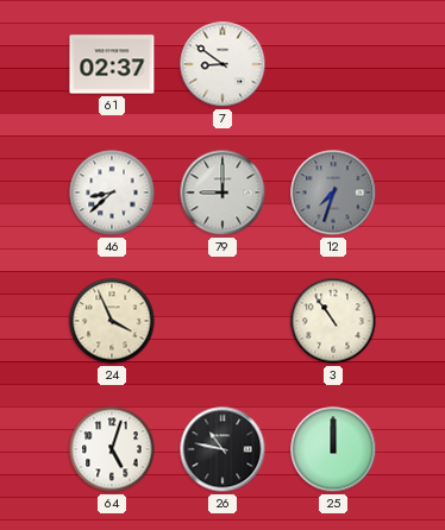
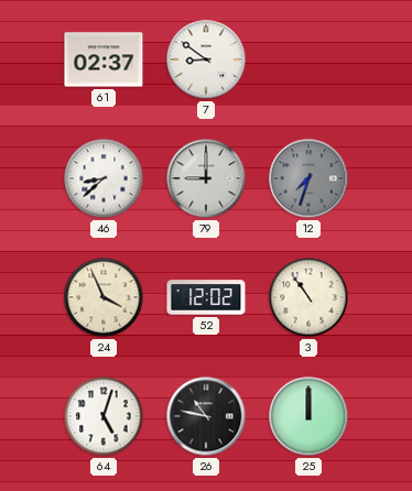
52: none -> 12:02 (206, 297)
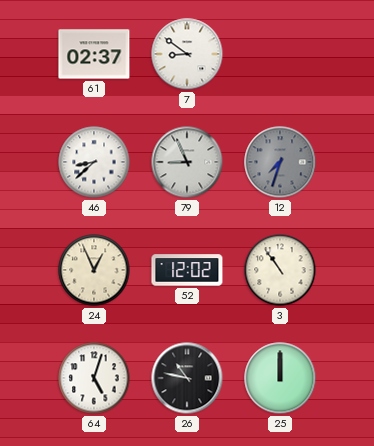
79: 9:00 -> 8:56 (187, 162)
24: 3:56 -> 12:56 (94, 270)
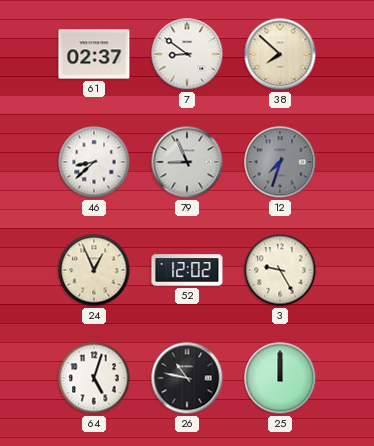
38: none -> 7:52 (280, 54)
3: 10:54 -> 9:25 (280, 270)
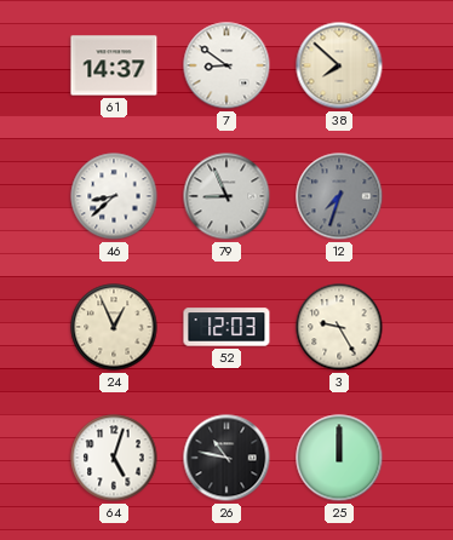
61: 02:37 -> 14:37 (114, 65)
52: 12:02 -> 12:03 (226, 327)
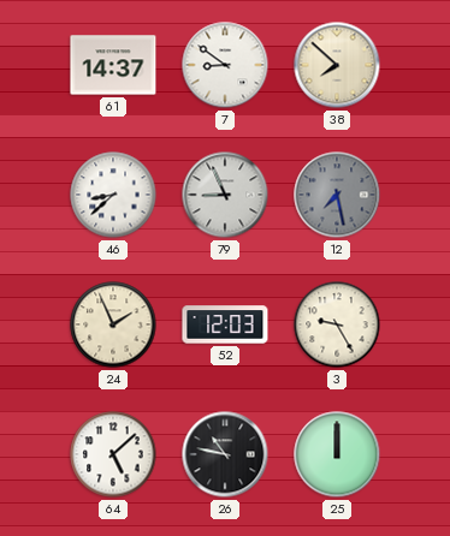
12: 7:33 -> 7:28 (337, 195)
24: 12:56 -> 1:56 (113, 324)
64: 5:03 -> 5:08 (113, 454)
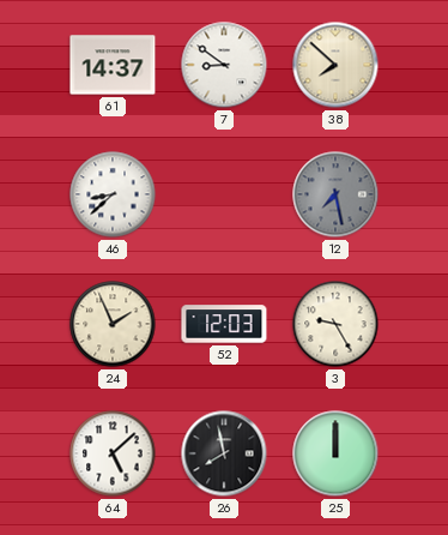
79: 8:56 -> none (225, 195)
26: 10:47 -> 7:58 (224, 453)
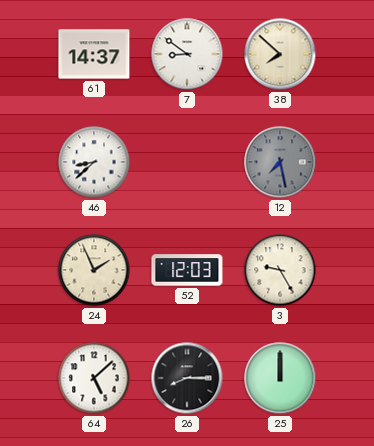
26: 7:58 -> 8:15 (187, 378)
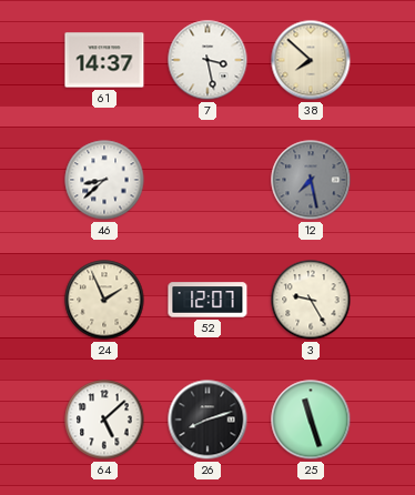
7: 8:51 -> 3:28 (207, 60)
52: 12:03 -> 12:07 (207, 300)
26: 8:15 -> 8:12 (207, 420)
25: 12:00 -> 11:27 (311, 420)
